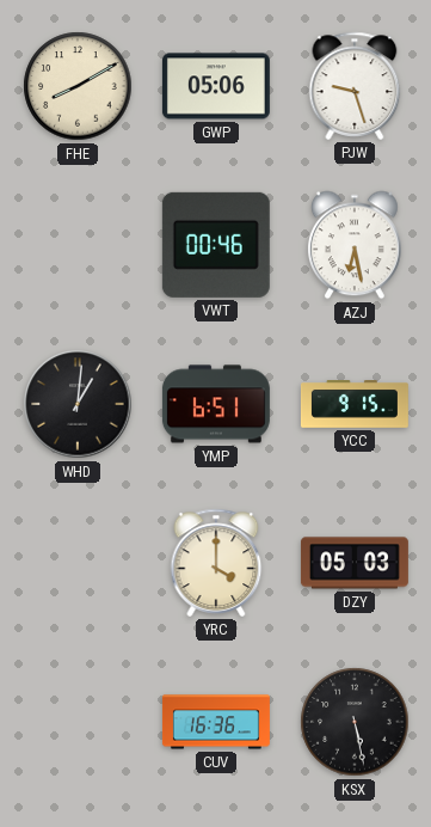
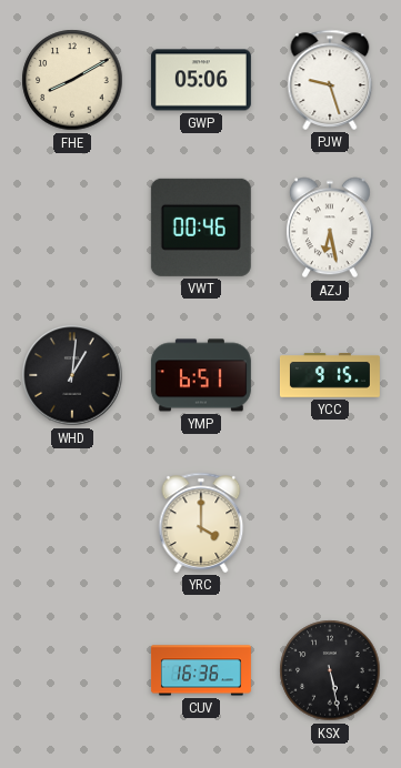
DZY: 05:03 -> none (355, 563)
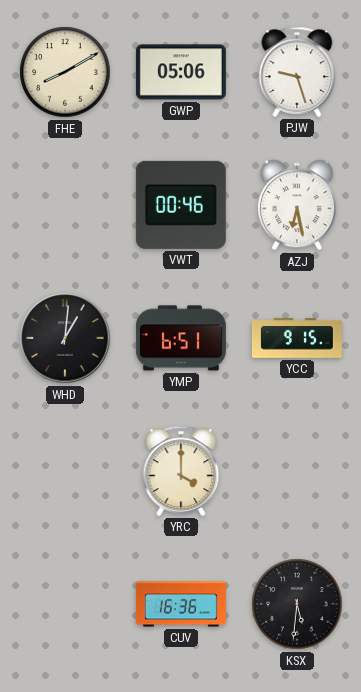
KSX: 5:28 -> 5:31 (297, 604)
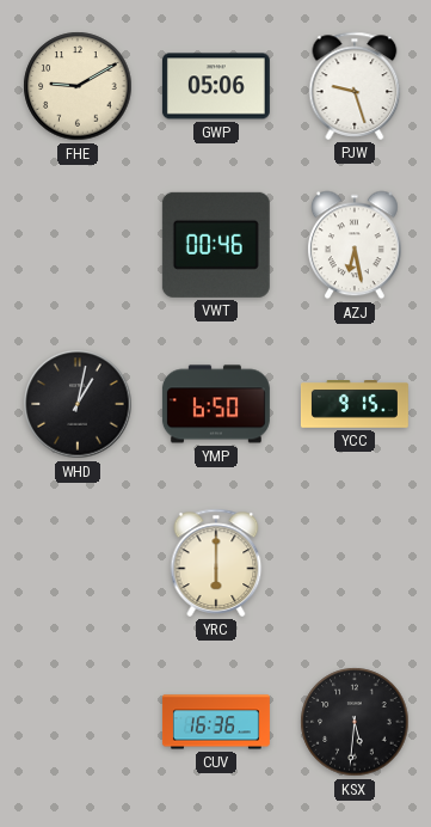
FHE: 8:10 -> 9:10 (78, 86)
WHD: 1:01 -> 1:02 (78, 404)
YMP: 6:51 -> 6:50 (216, 404)
YRC: 4:00 -> 6:00 (216, 563)
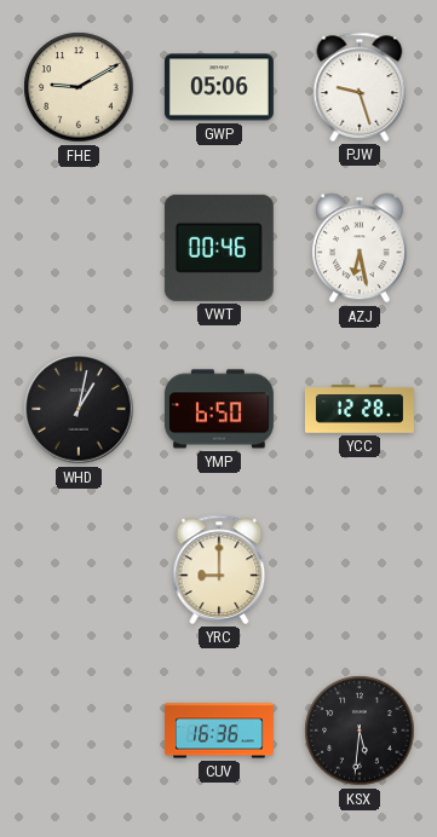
YCC: 9:15 -> 12:28 (360, 410)
YRC: 6:00 -> 9:00 (219, 570)
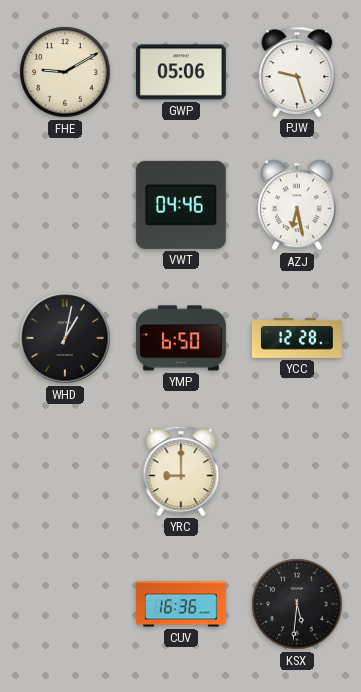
VWT: 00:46 -> 04:46 (181, 205)
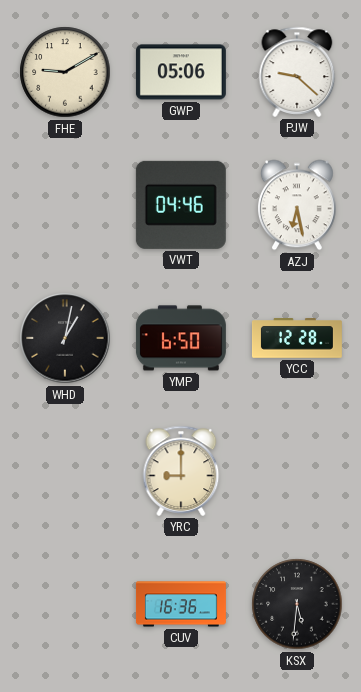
PJW: 9:27 -> 9:22 (297, 72)
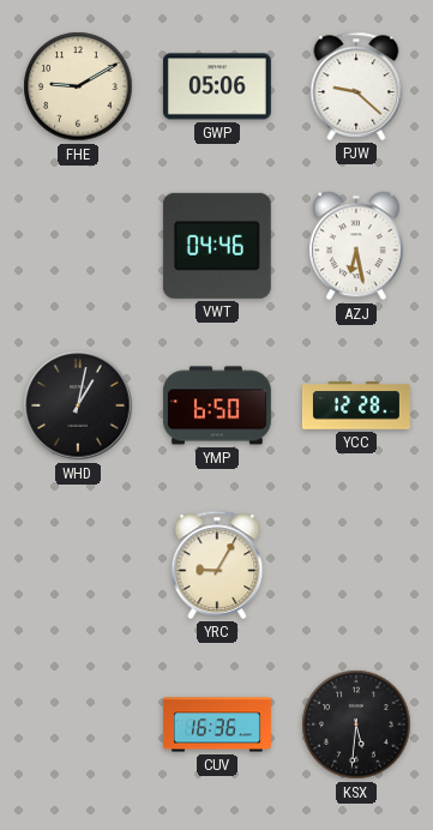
YRC: 9:00 -> 9:05 (217, 565)
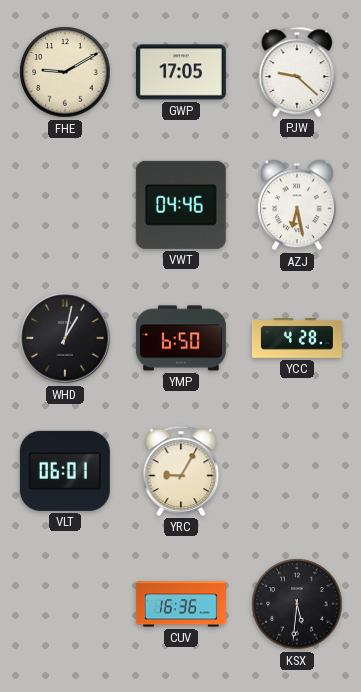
GWP: 05:06 -> 17:05 (181, 72)
YCC: 12:28 -> 4:28 (297, 339)
VLT: none -> 06:01 (65, 471)
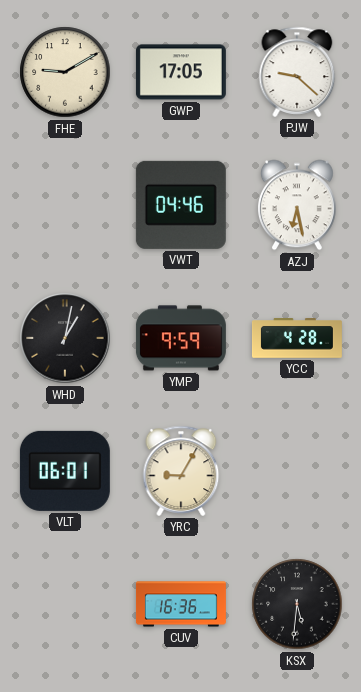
YMP: 6:50 -> 9:59 (181, 338)
